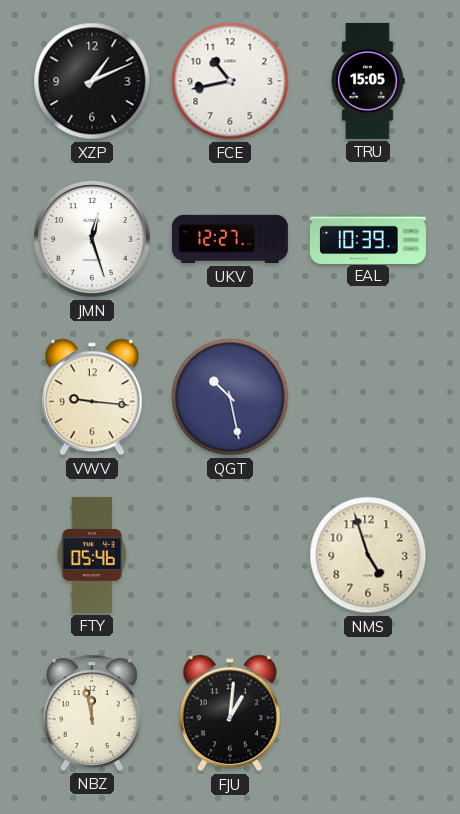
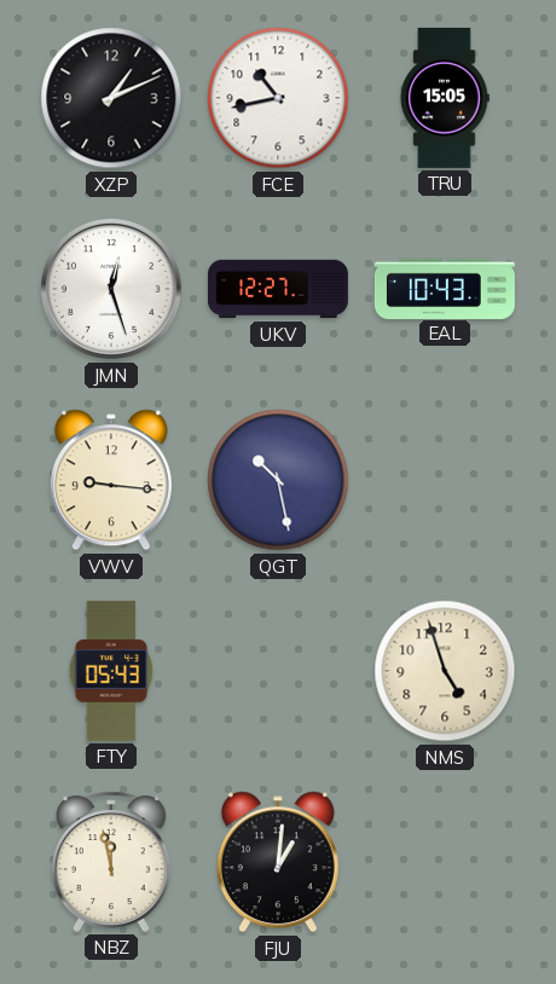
EAL: 10:39 -> 10:43 (445, 288)
FTY: 05:46 -> 05:43 (111, 671)
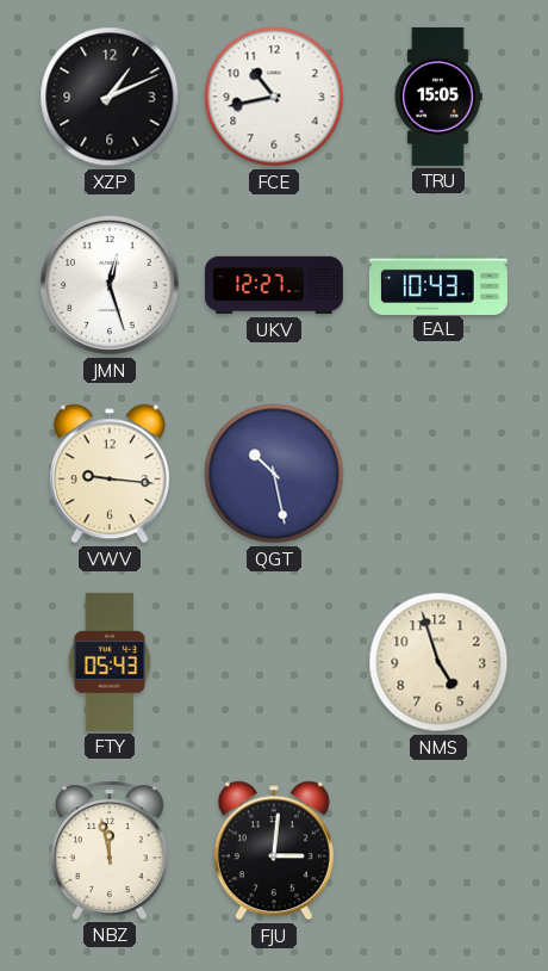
FJU: 1:01 -> 3:01 (274, 851)
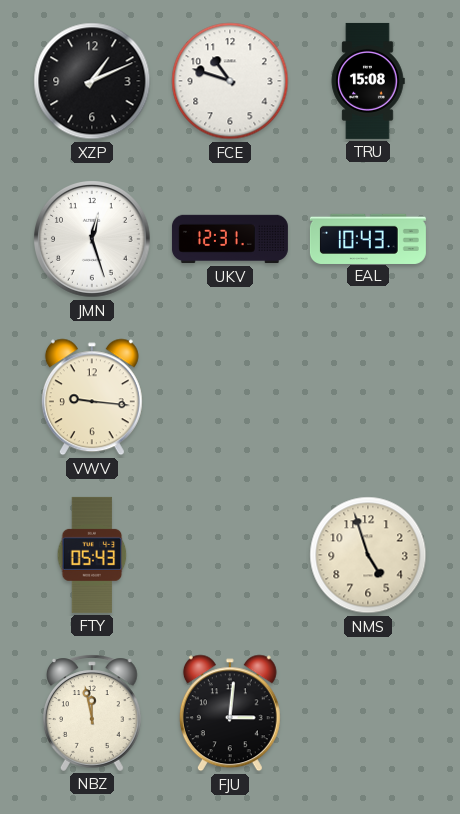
FCE: 10:43 -> 10:48 (230, 81)
TRU: 15:05 -> 15:08 (368, 81)
UKV: 12:27 -> 12:31 (230, 239)
QGT: 10:28 -> none (274, 474)
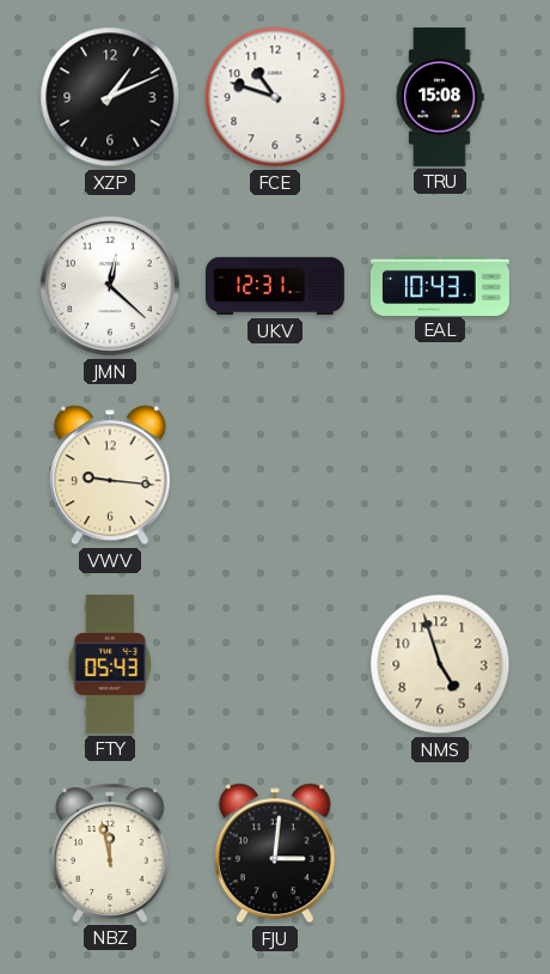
JMN: 12:27 -> 12:22 (111, 287)
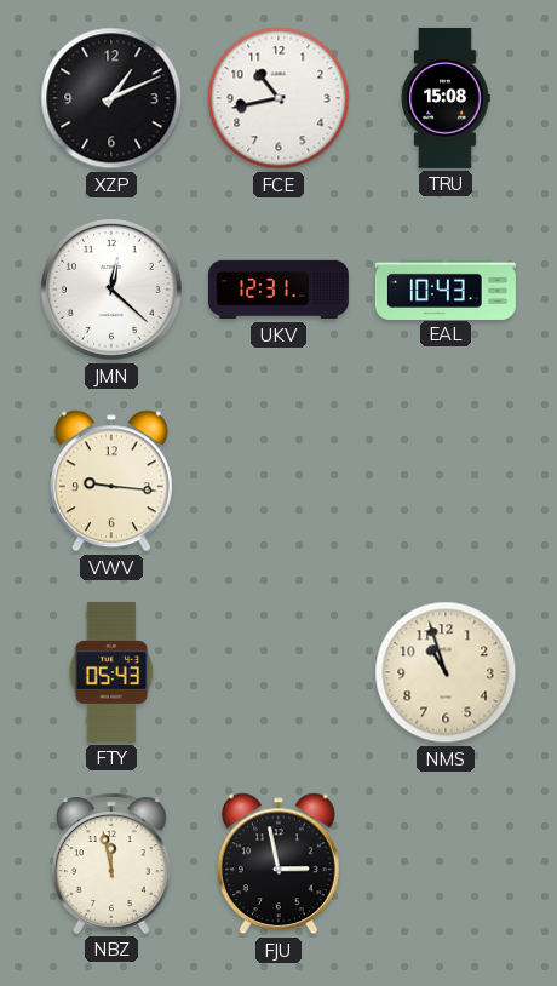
FCE: 10:48 -> 10:43 (278, 98)
NMS: 4:57 -> 10:57 (446, 672)
FJU: 3:01 -> 2:58 (278, 864)
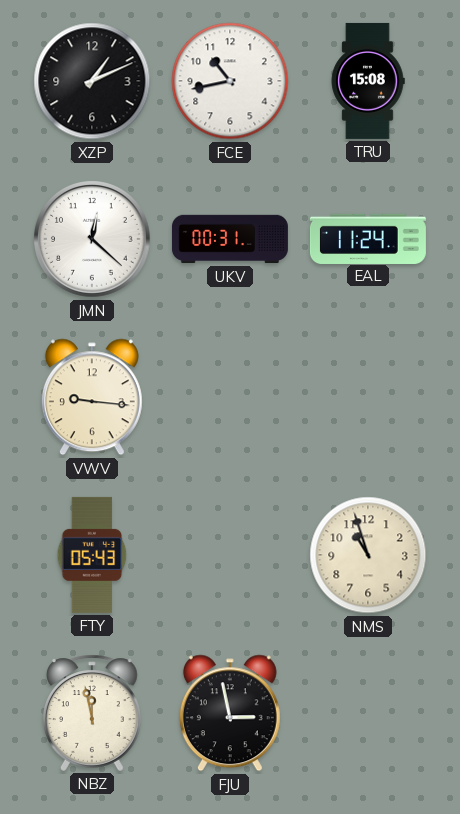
UKV: 12:31 -> 00:31 (230, 239)
EAL: 10:43 -> 11:24 (368, 238)
